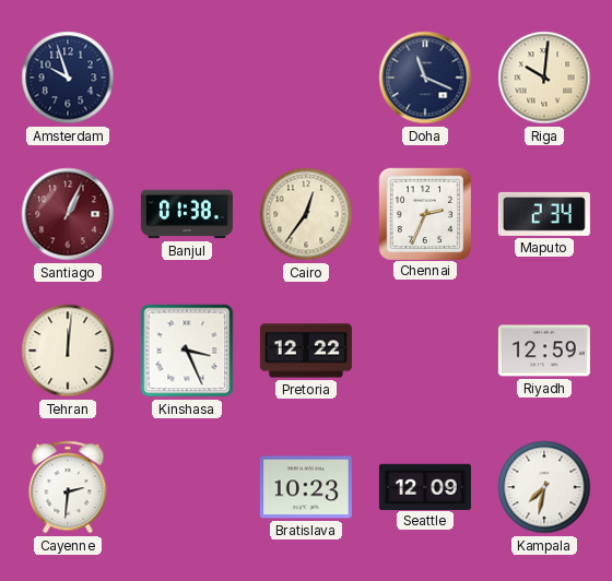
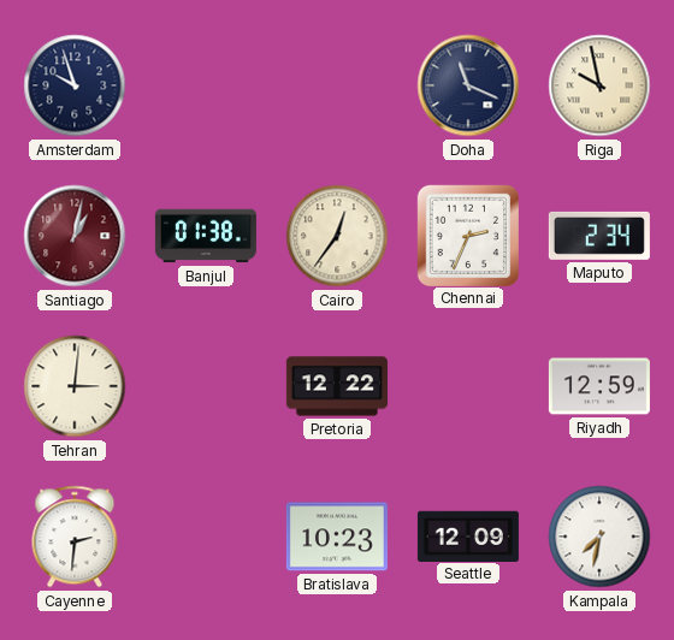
Riga: 10:01 -> 9:58 (599, 85)
Santiago: 1:04 -> 1:02 (75, 236)
Tehran: 12:01 -> 3:01 (75, 386)
Kinshasa: 3:26 -> none (187, 351)
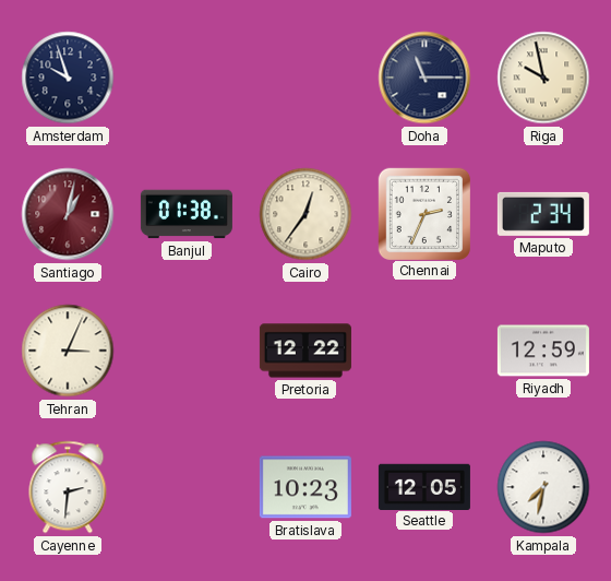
Doha: 11:19 -> 11:15 (424, 78)
Tehran: 3:01 -> 3:04 (68, 351)
Seattle: 12:09 -> 12:05 (424, 486)
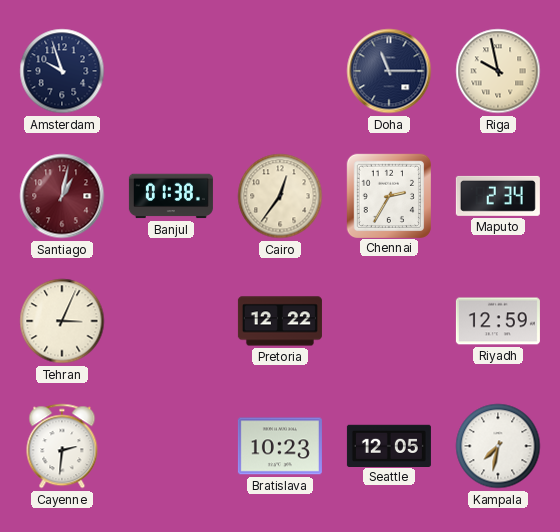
Chennai: 2:34 -> 2:35 (388, 195)
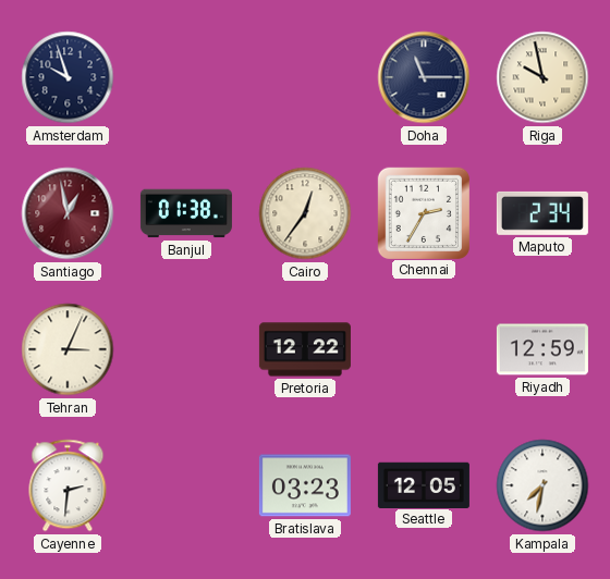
Santiago: 1:02 -> 12:58 (68, 213)
Bratislava: 10:23 -> 03:23 (305, 485)
